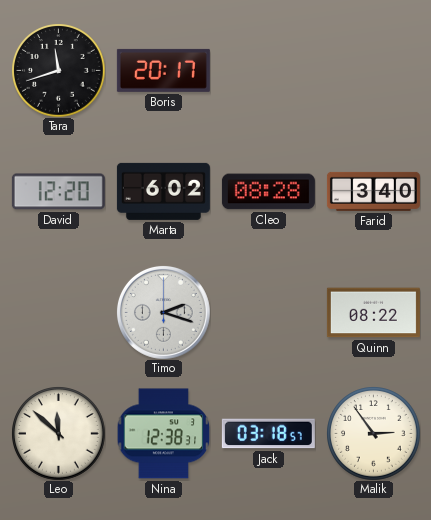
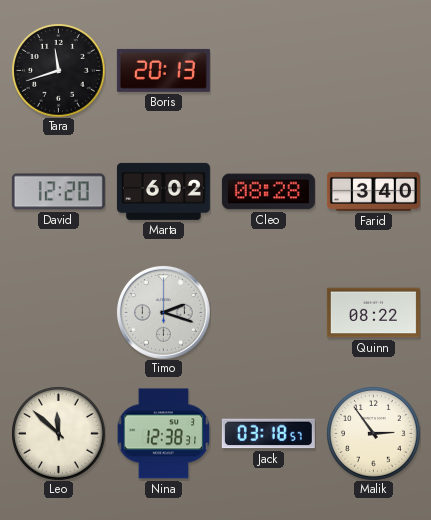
Boris: 20:17 -> 20:13 (163, 70)
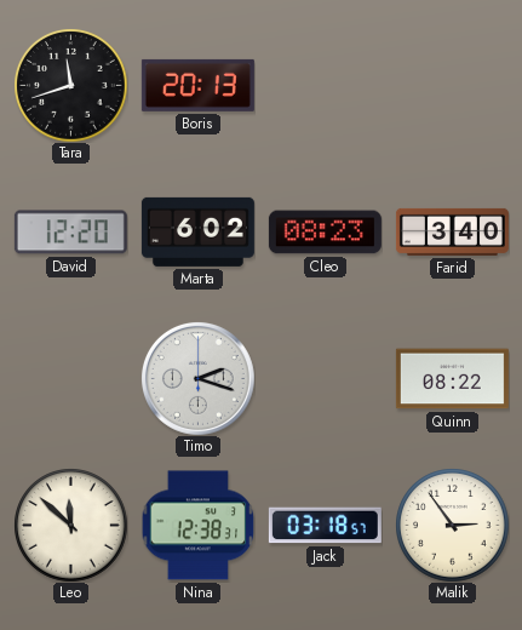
Cleo: 08:28 -> 08:23 (325, 233)
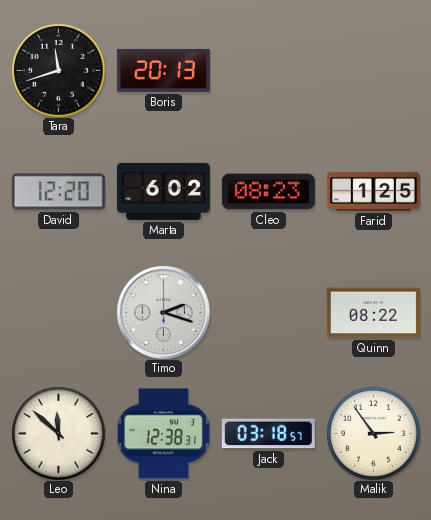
Farid: 3:40 -> 1:25 (373, 191)
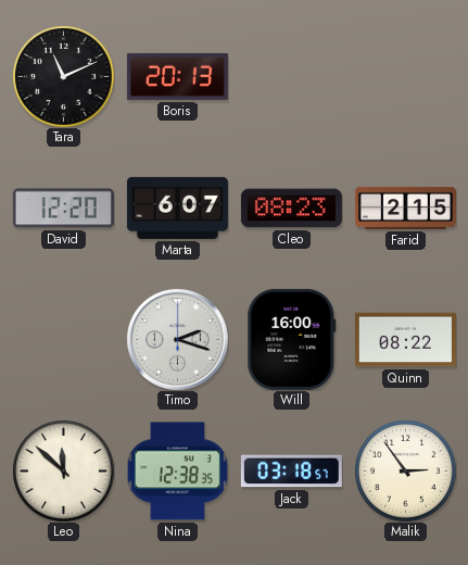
Tara: 11:42 -> 11:11 (63, 76)
Marta: 6:02 -> 6:07 (177, 208)
Farid: 1:25 -> 2:15 (405, 208)
Will: none -> 16:00 (292, 339)
Nina: 12:38:31 -> 12:38:35 (177, 472)
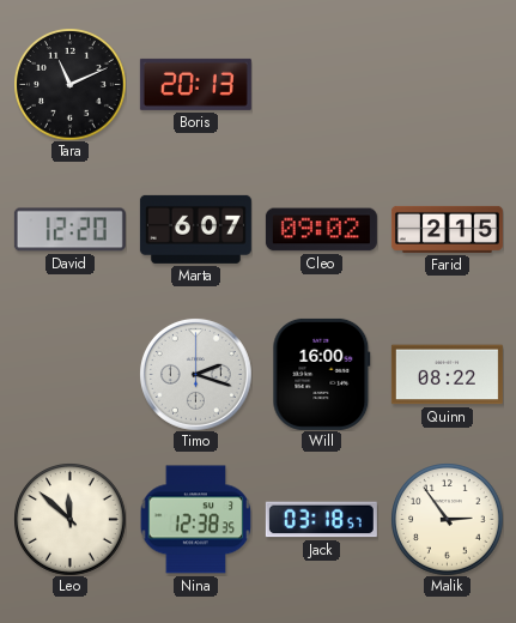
Cleo: 08:23 -> 09:02 (321, 230)
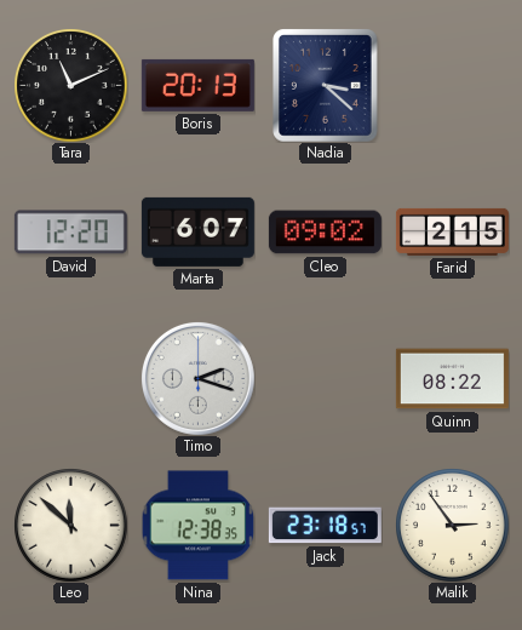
Nadia: none -> 3:22 (326, 85)
Will: 16:00 -> none (322, 374)
Jack: 03:18 -> 23:18 (325, 526)
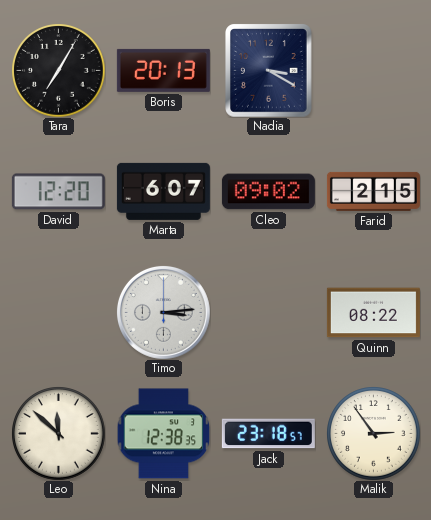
Tara: 11:11 -> 7:05 (58, 70)
Nadia: 3:22 -> 3:20 (269, 70)
Timo: 2:18 -> 3:14 (163, 312)
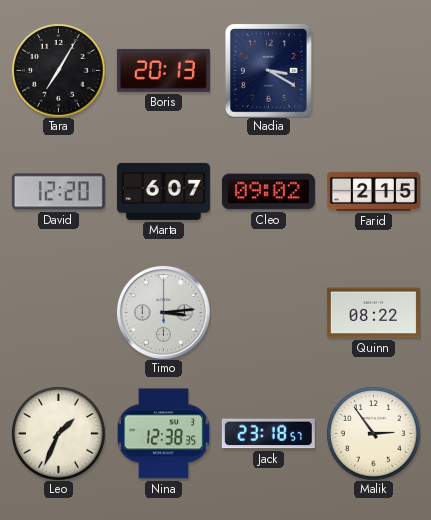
Leo: 11:52 -> 1:34 (58, 433)
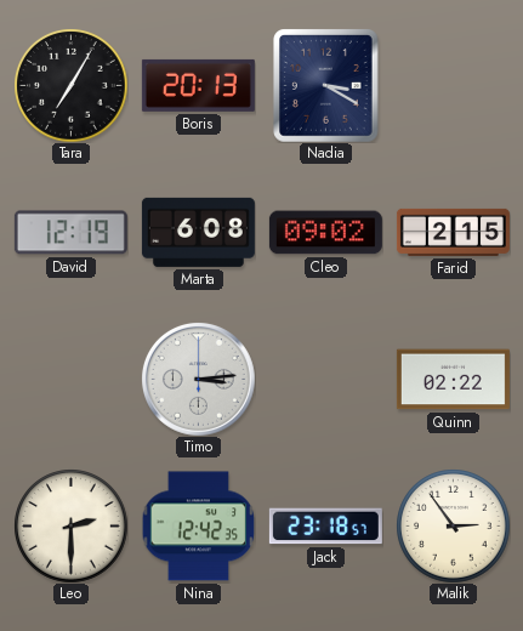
David: 12:20 -> 12:19 (70, 233)
Marta: 6:07 -> 6:08 (198, 232)
Quinn: 08:22 -> 02:22 (453, 380)
Leo: 1:34 -> 2:30 (70, 525)
Nina: 12:38 -> 12:42 (198, 527)
